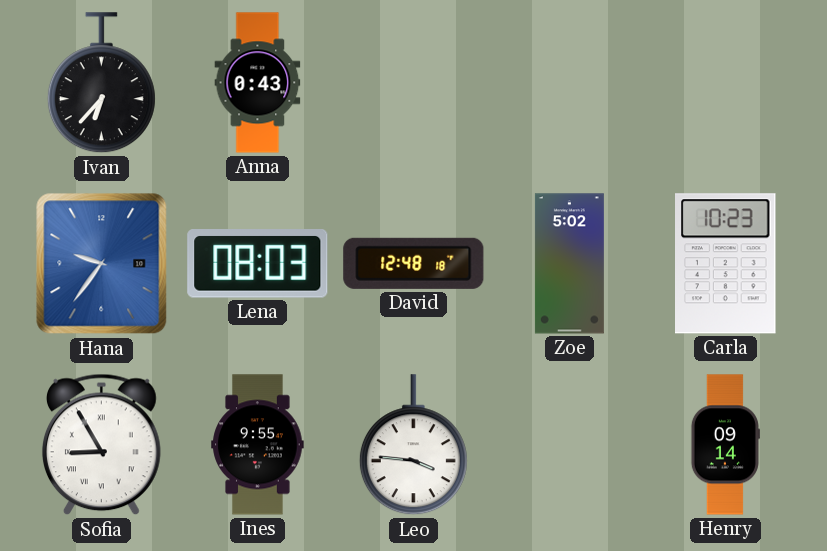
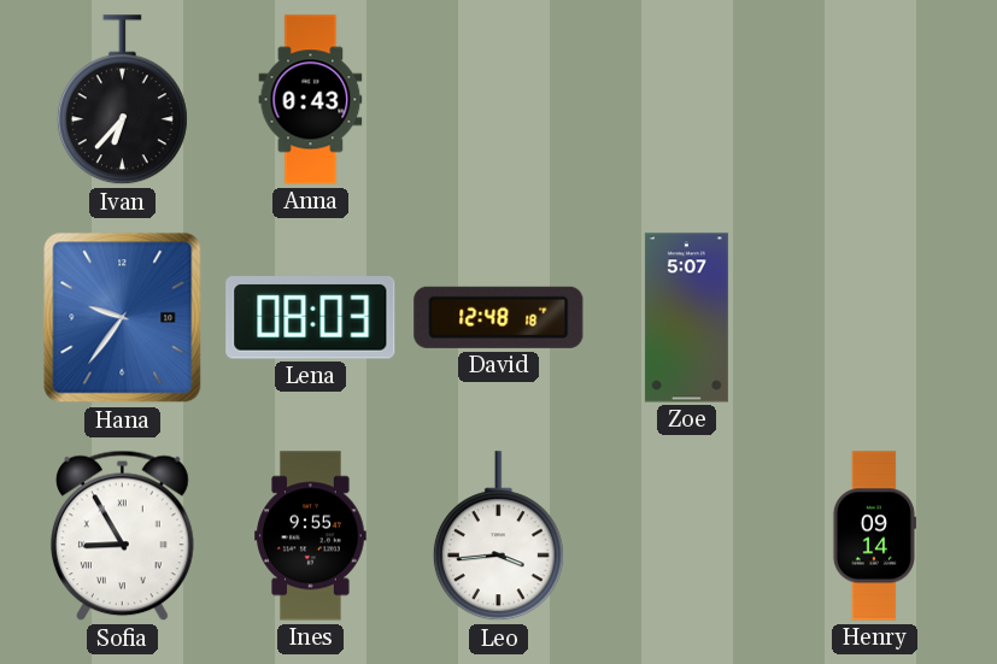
Zoe: 5:02 -> 5:07 (686, 318)
Carla: 10:23 -> none (726, 264)
Leo: 3:46 -> 3:44 (498, 536)
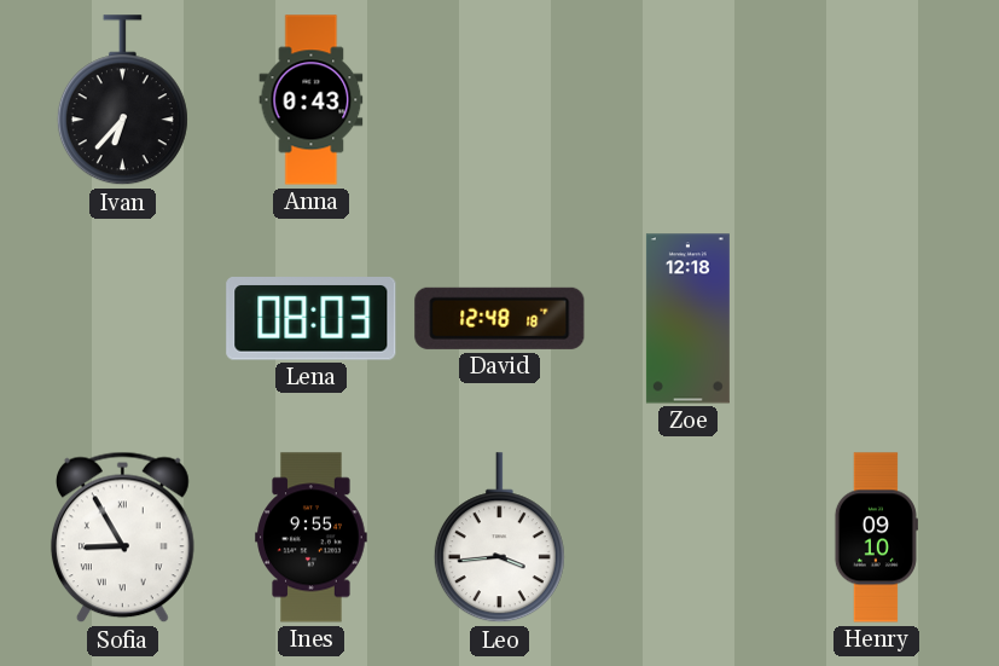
Hana: 9:36 -> none (123, 318)
Zoe: 5:07 -> 12:18 (687, 319)
Henry: 09:14 -> 09:10 (876, 538)
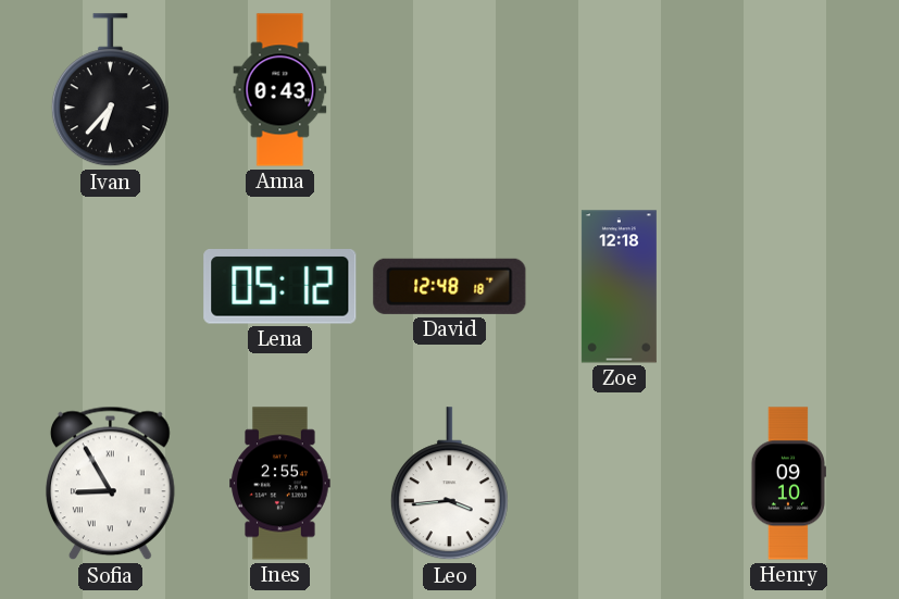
Lena: 08:03 -> 05:12 (280, 287)
Ines: 9:55 -> 2:55 (280, 484)
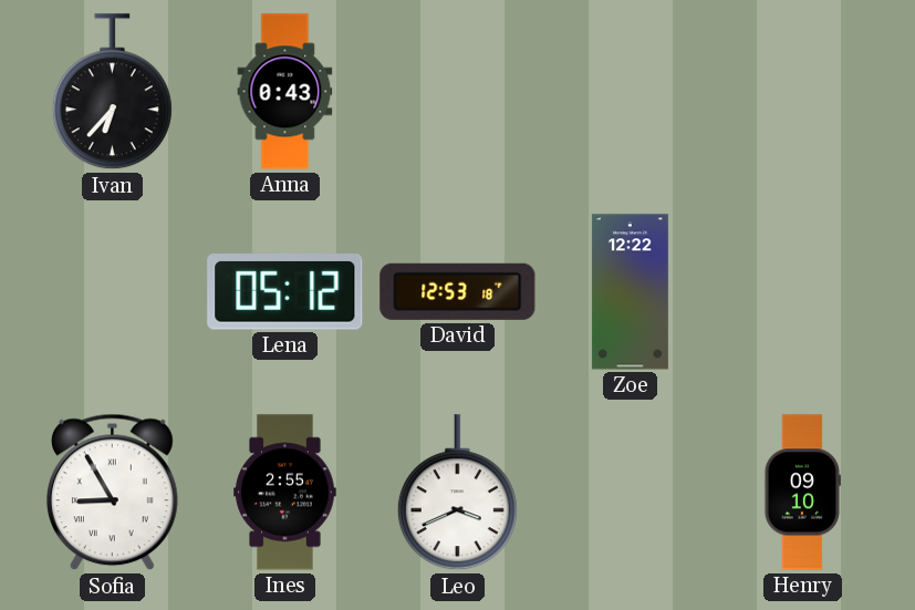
David: 12:48 -> 12:53 (458, 291)
Zoe: 12:18 -> 12:22 (630, 292)
Leo: 3:44 -> 3:41 (457, 493)
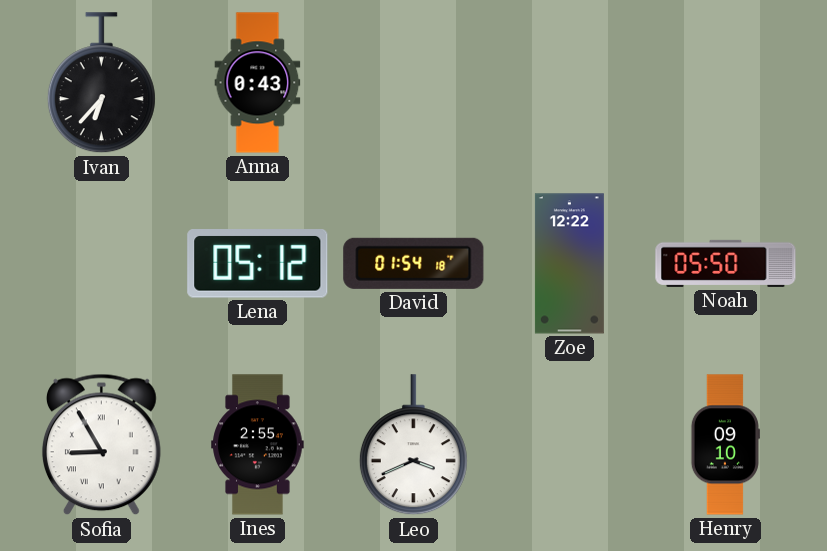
David: 12:53 -> 01:54 (414, 263)
Noah: none -> 05:50 (726, 263)
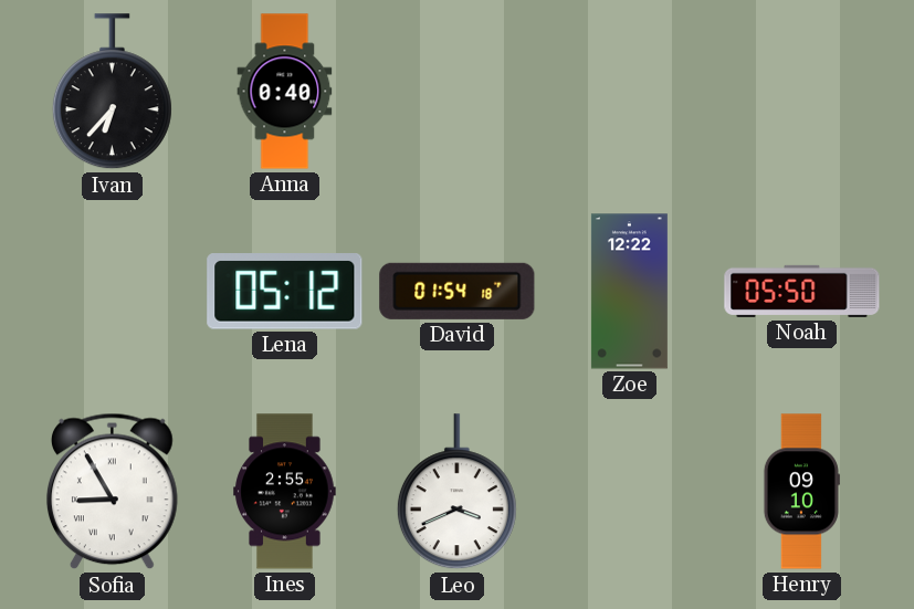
Anna: 0:43 -> 0:40 (285, 92)
